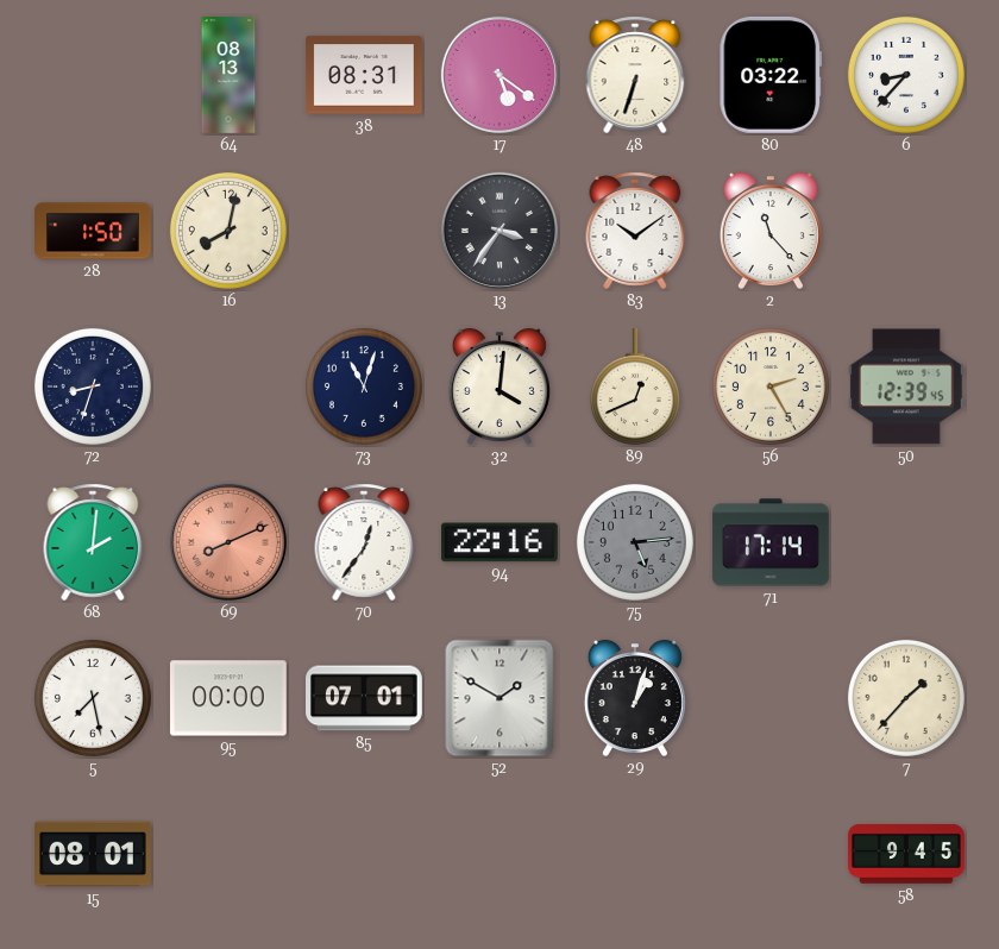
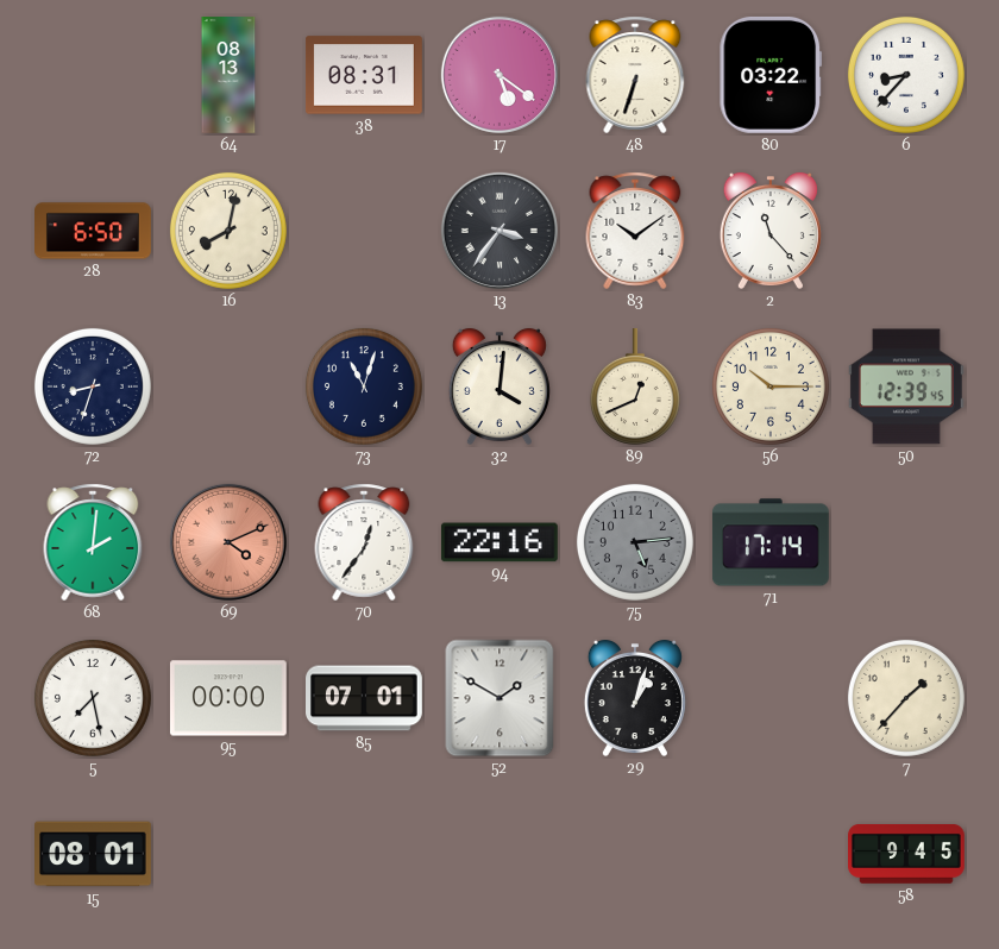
28: 1:50 -> 6:50 (94, 231)
56: 2:25 -> 10:15 (771, 386)
69: 8:11 -> 4:11 (228, 542)
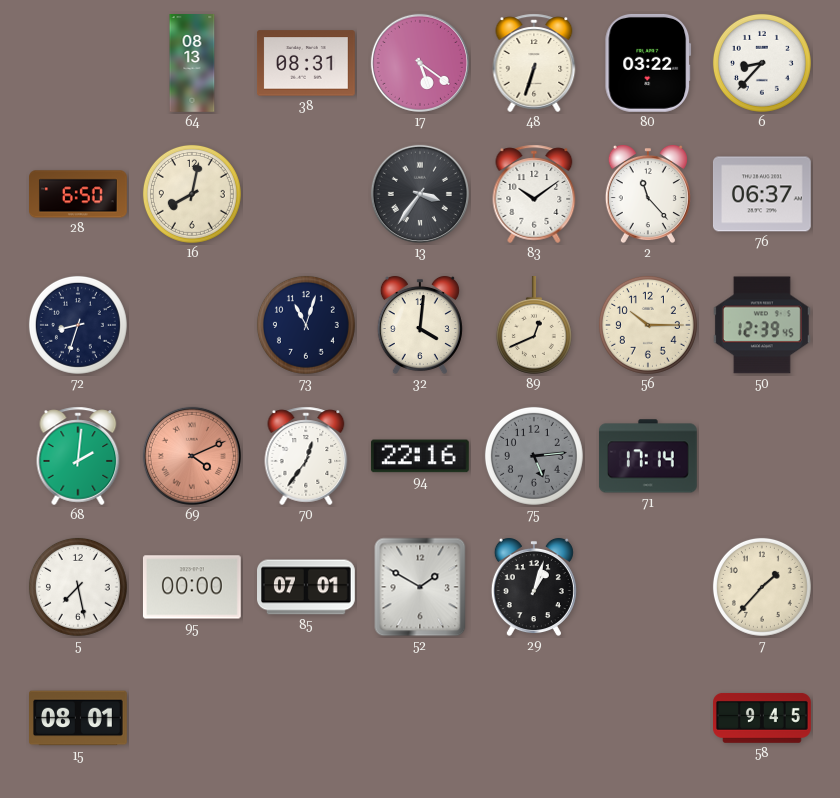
76: none -> 06:37 (762, 194)
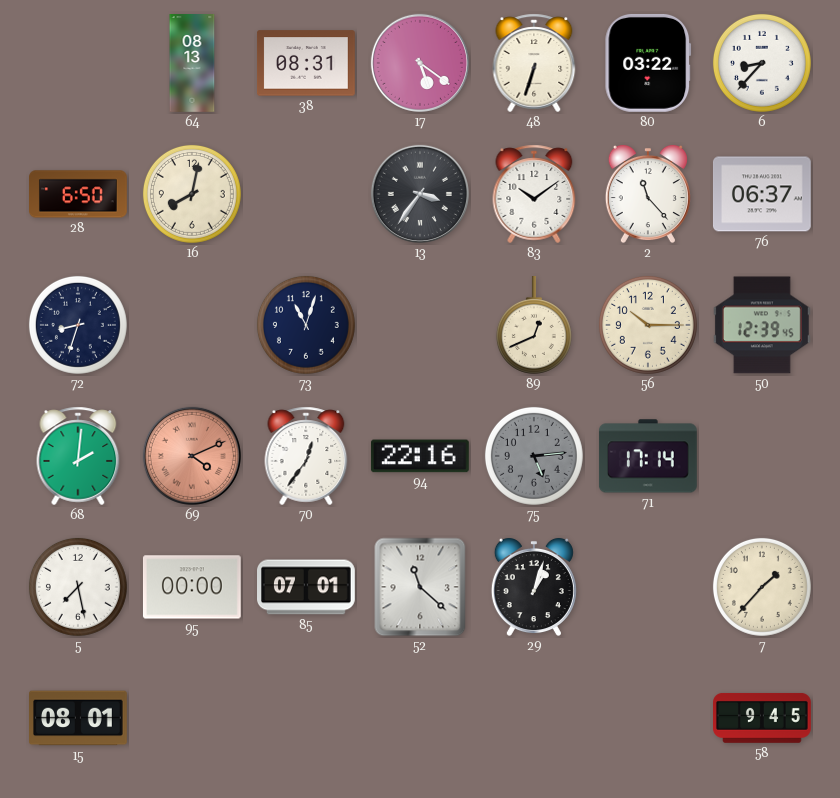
32: 4:01 -> none (420, 325)
52: 1:50 -> 11:22 (420, 587)
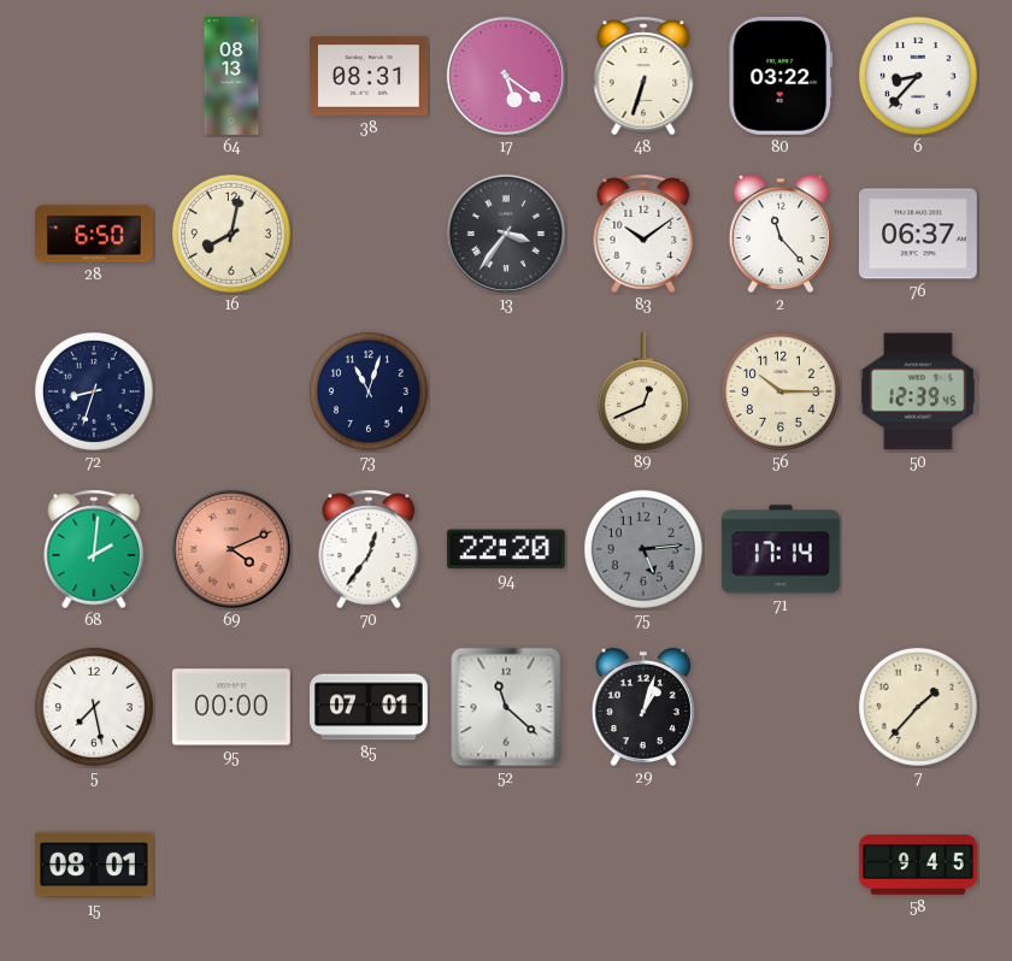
94: 22:16 -> 22:20 (506, 549)
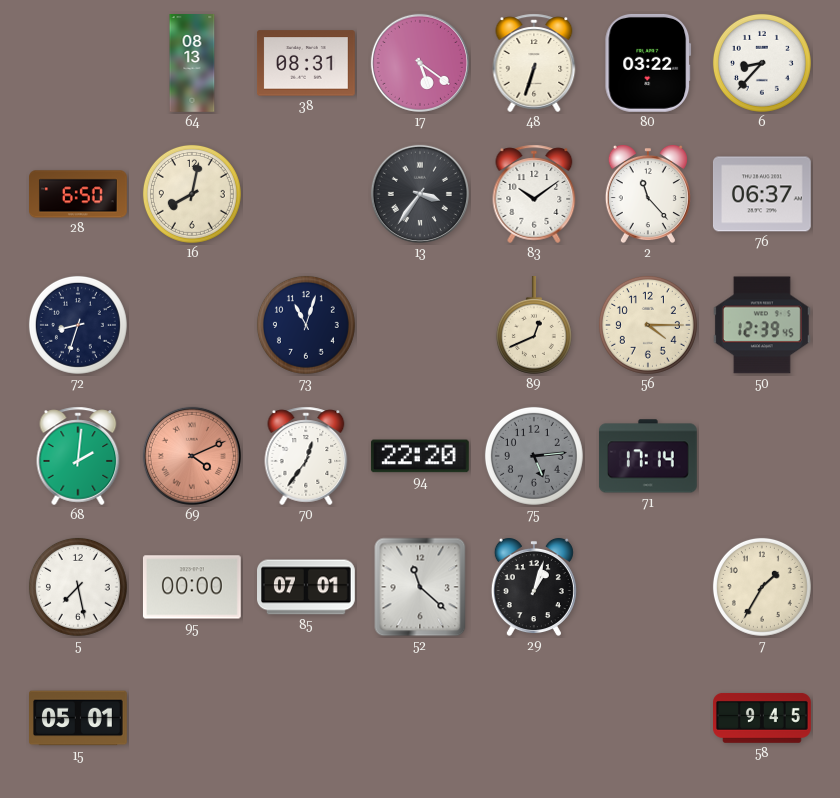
56: 10:15 -> 4:15 (648, 325)
7: 1:37 -> 1:35 (762, 587)
15: 08:01 -> 05:01 (79, 718)
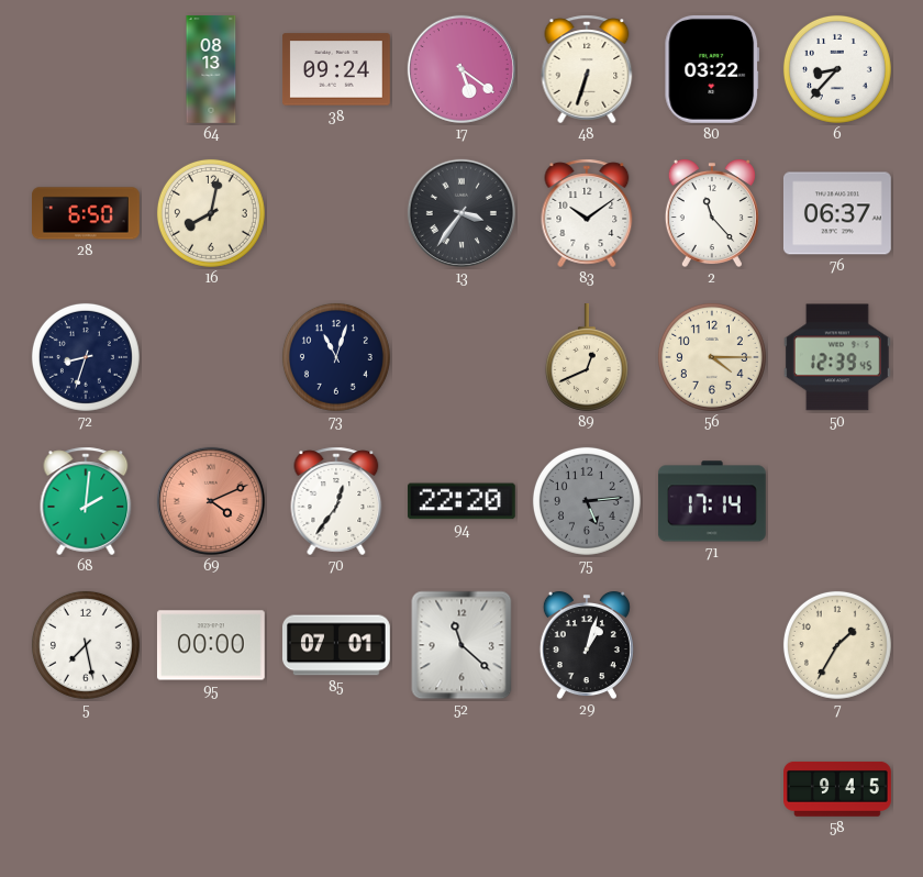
38: 08:31 -> 09:24 (337, 69)
15: 05:01 -> none (79, 718)
